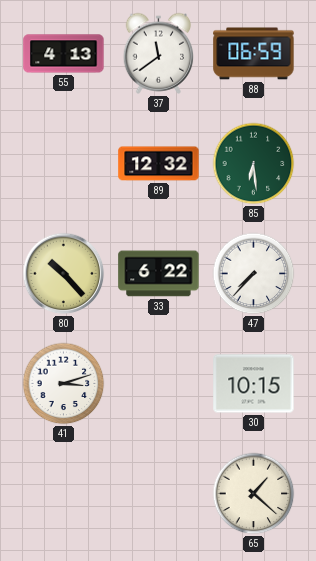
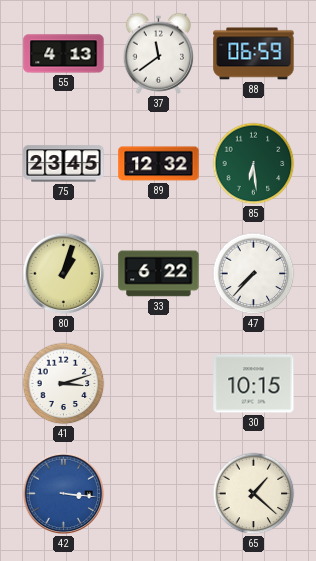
75: none -> 23:45 (64, 164)
80: 10:23 -> 1:03 (64, 274)
42: none -> 3:16 (64, 494)
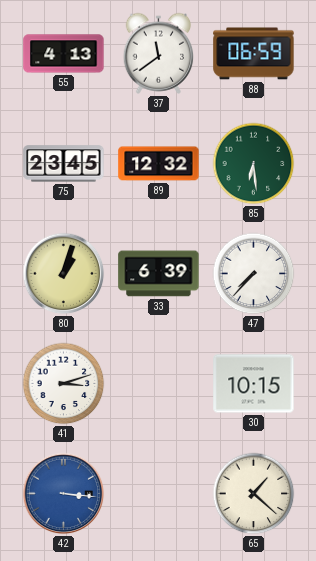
33: 6:22 -> 6:39 (159, 274)
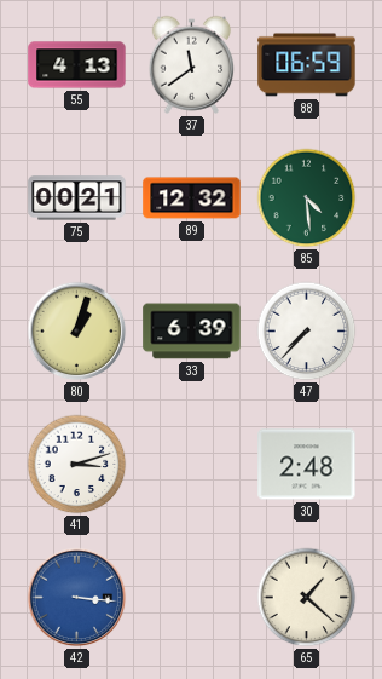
75: 23:45 -> 00:21 (77, 198)
85: 6:29 -> 4:29 (307, 198)
30: 10:15 -> 2:48 (307, 465)
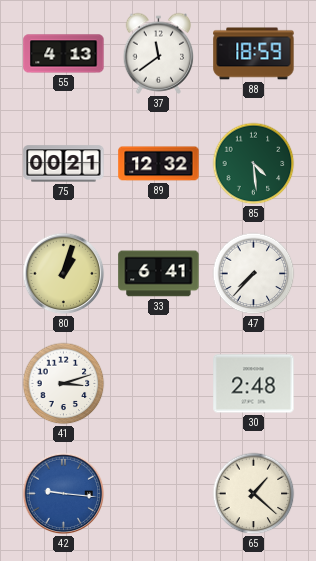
88: 06:59 -> 18:59 (254, 54)
33: 6:39 -> 6:41 (159, 274)
42: 3:16 -> 9:16 (64, 494)
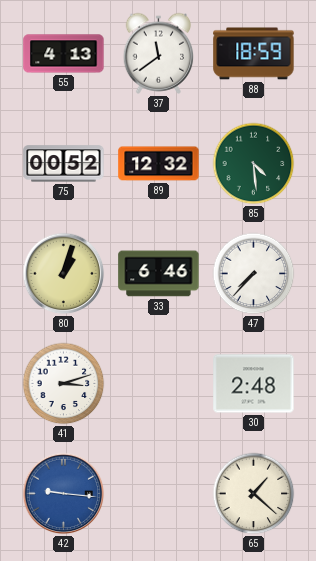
75: 00:21 -> 00:52 (64, 164)
33: 6:41 -> 6:46 (159, 274)
